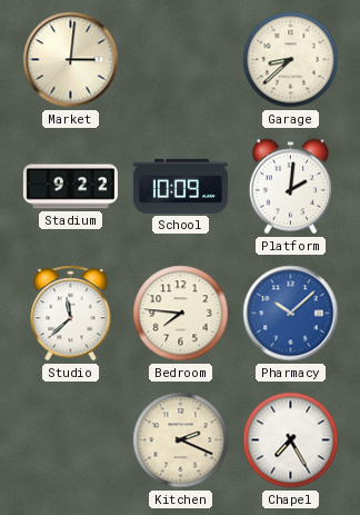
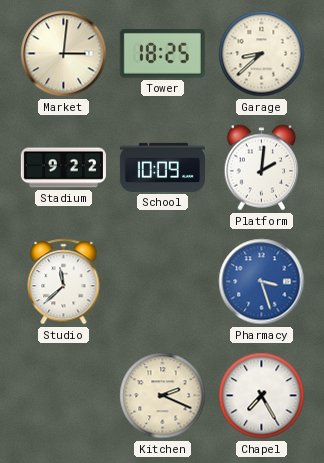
Tower: none -> 18:25 (162, 53)
Bedroom: 7:46 -> none (181, 314)
Pharmacy: 10:08 -> 3:27 (262, 282)
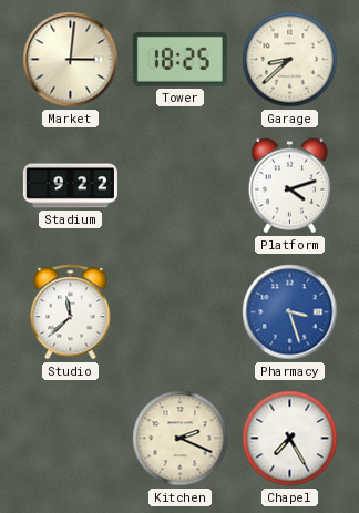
School: 10:09 -> none (162, 167)
Platform: 2:01 -> 4:12 (290, 186)
